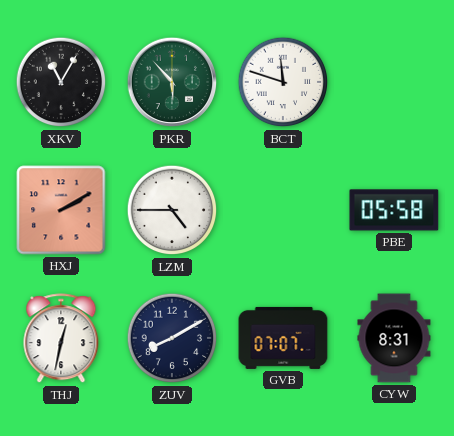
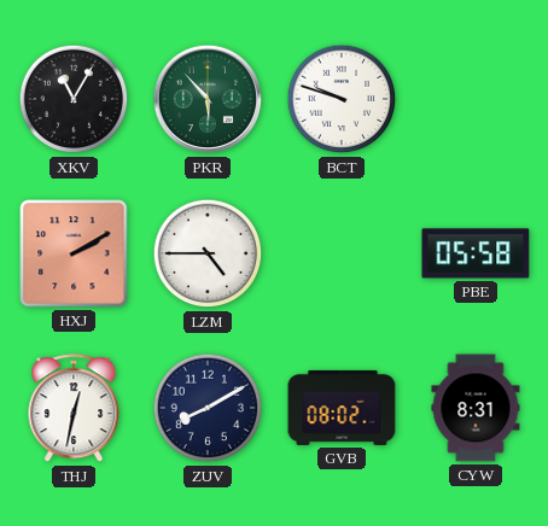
BCT: 11:48 -> 9:48 (342, 99)
GVB: 07:07 -> 08:02 (342, 408)
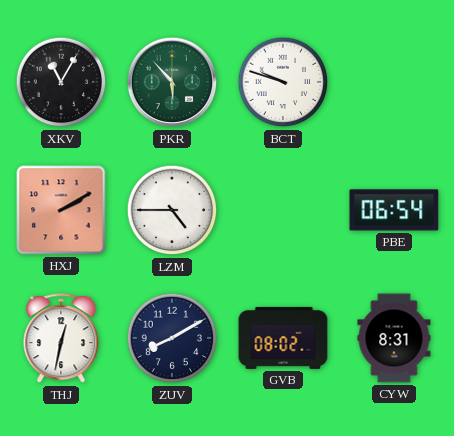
PBE: 05:58 -> 06:54 (394, 210)
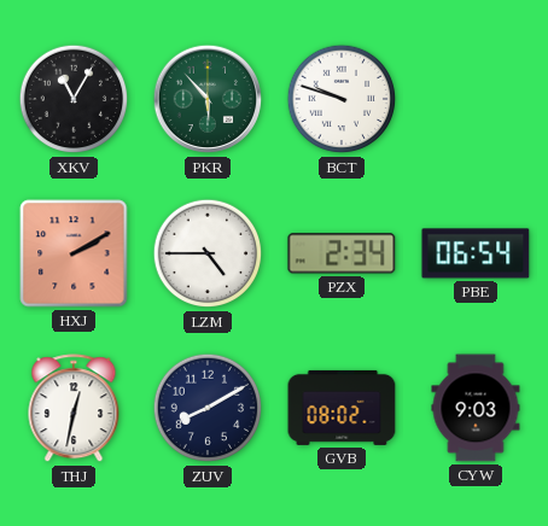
PZX: none -> 2:34 (342, 253)
CYW: 8:31 -> 9:03 (476, 408)
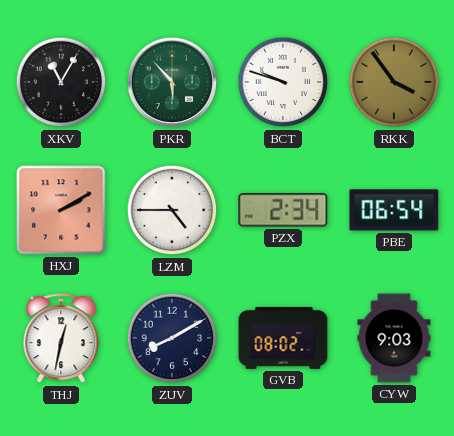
RKK: none -> 3:54 (394, 82)
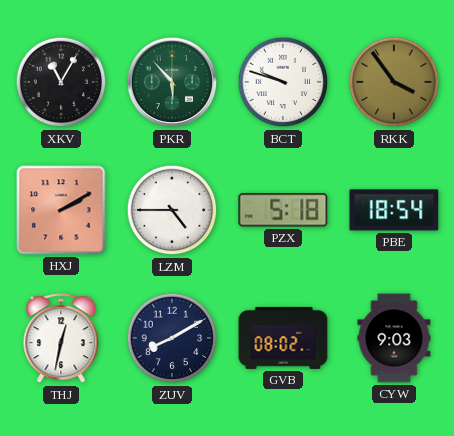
PZX: 2:34 -> 5:18 (283, 210)
PBE: 06:54 -> 18:54 (394, 210)
